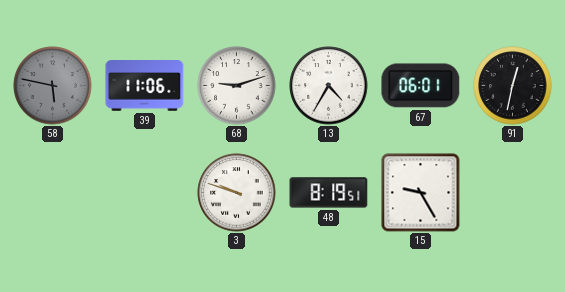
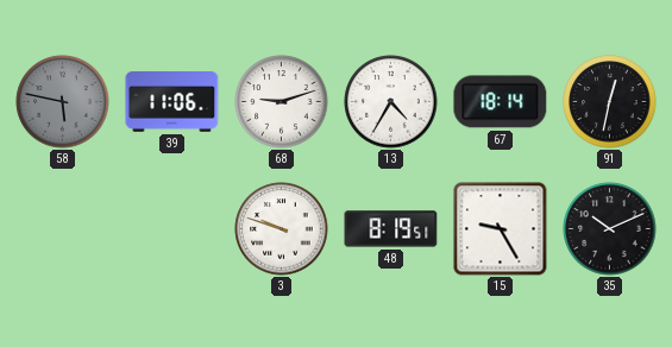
67: 06:01 -> 18:14 (501, 102)
35: none -> 10:11 (610, 229)
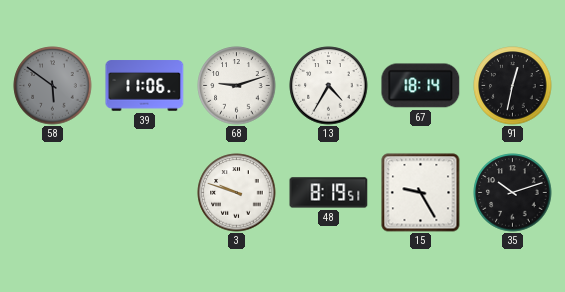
58: 5:47 -> 5:51 (53, 86)
35: 10:11 -> 10:12 (513, 193)
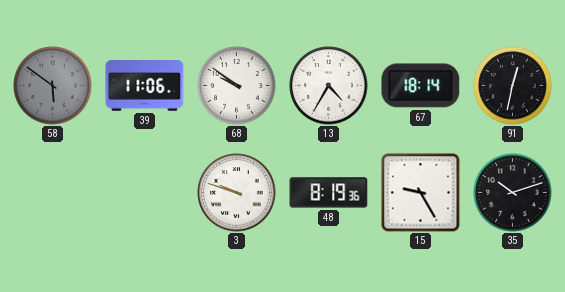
68: 9:12 -> 9:51 (237, 86)
48: 8:19:51 -> 8:19:36 (329, 193)
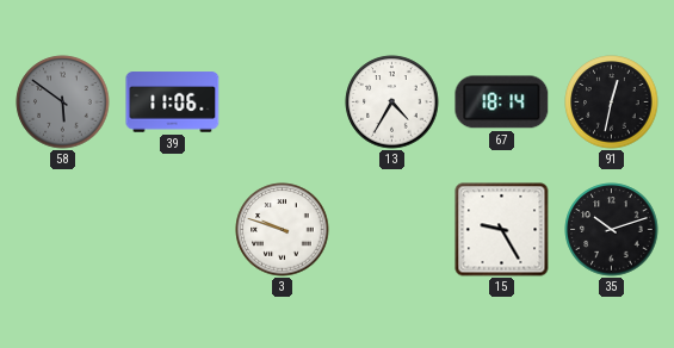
68: 9:51 -> none (237, 86)
48: 8:19 -> none (329, 193)
